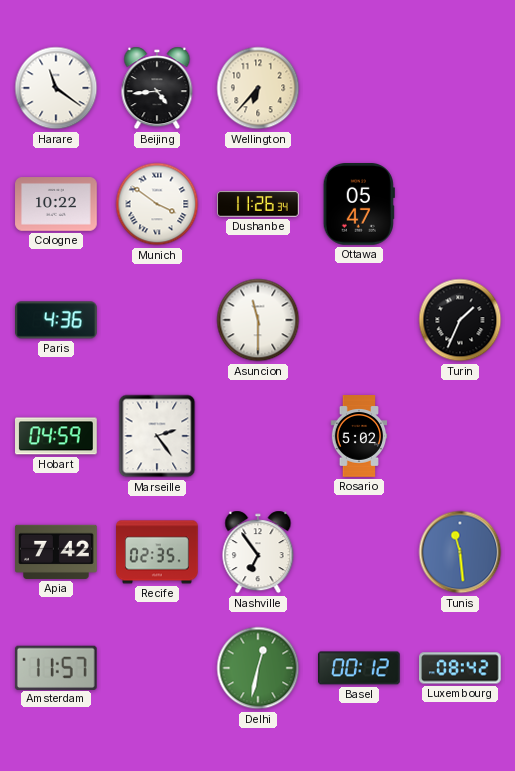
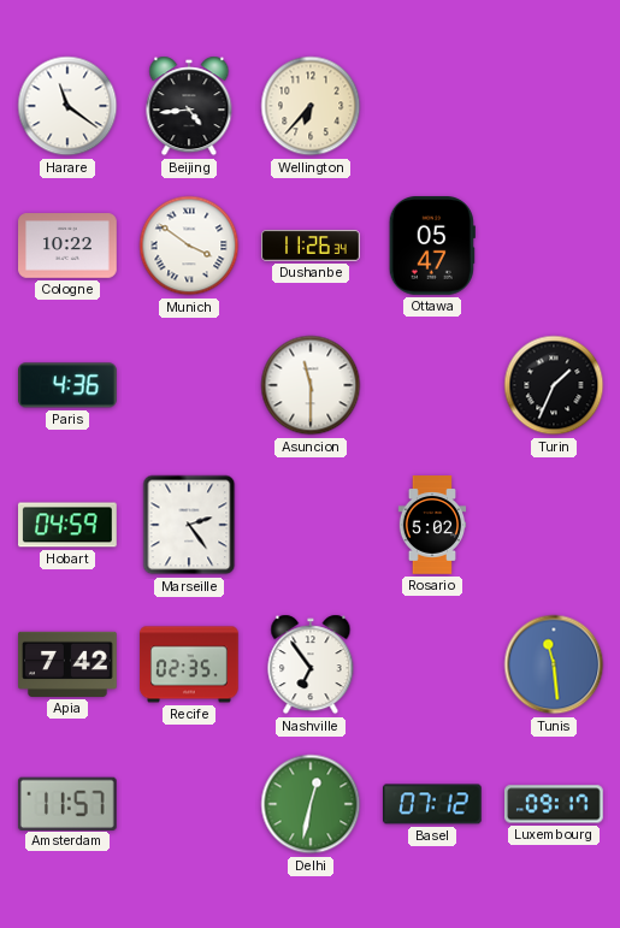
Basel: 00:12 -> 07:12 (433, 804)
Luxembourg: 08:42 -> 09:17 (555, 804)
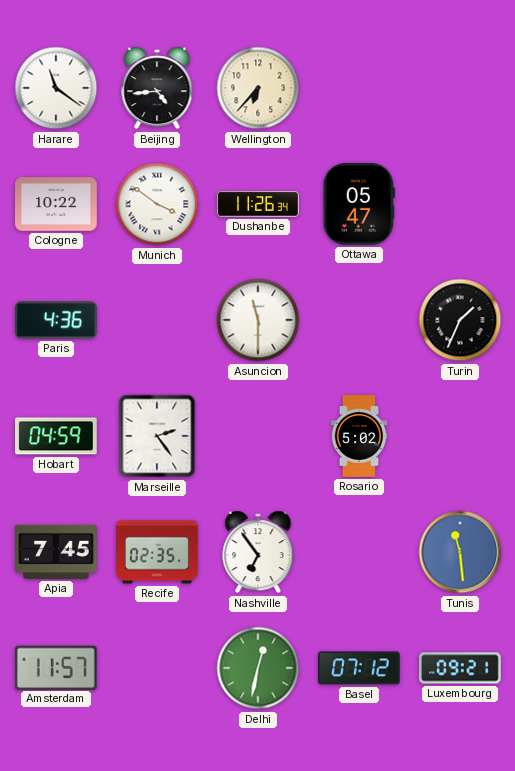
Apia: 7:42 -> 7:45 (56, 552)
Luxembourg: 09:17 -> 09:21 (461, 668)
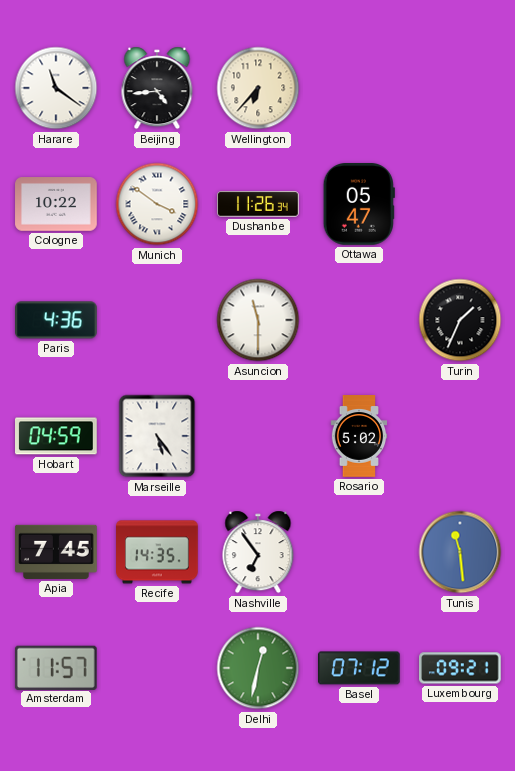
Marseille: 2:24 -> 5:24 (157, 436)
Recife: 02:35 -> 14:35 (157, 552)
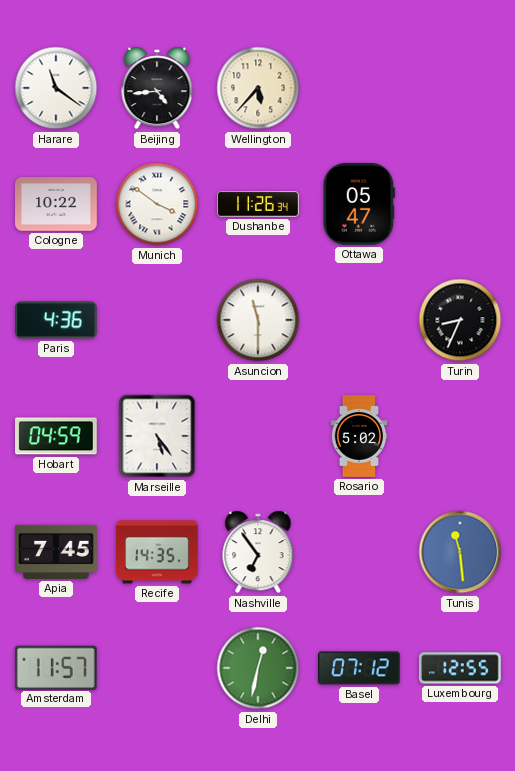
Wellington: 6:37 -> 5:37 (258, 88)
Turin: 1:34 -> 8:34 (460, 320)
Luxembourg: 09:21 -> 12:55 (461, 668)
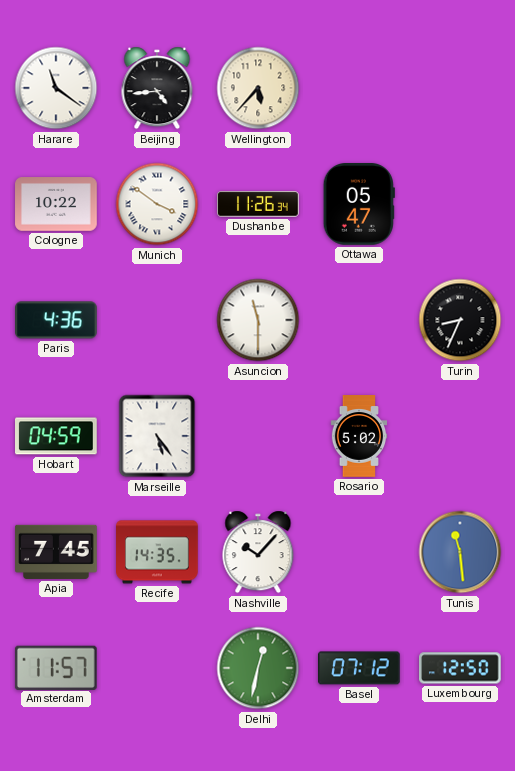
Nashville: 6:54 -> 10:07 (258, 552)
Luxembourg: 12:55 -> 12:50 (461, 668)
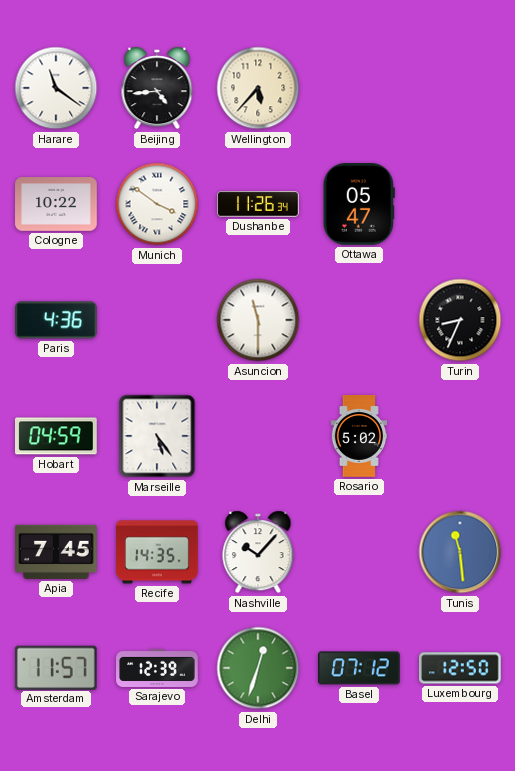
Sarajevo: none -> 12:39 (157, 668)
Delhi: 12:32 -> 12:33 (258, 668)
